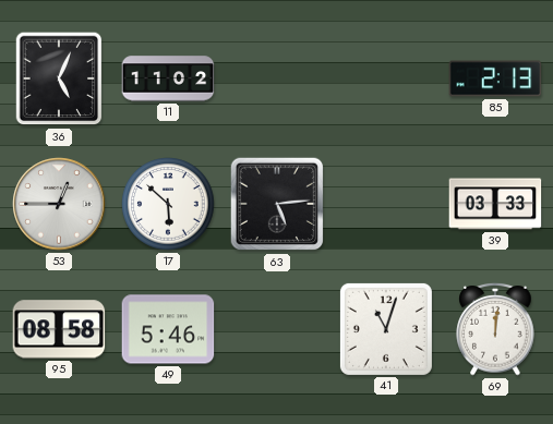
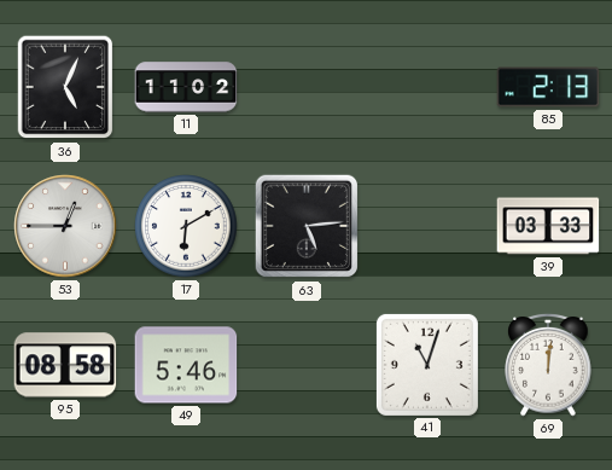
17: 5:52 -> 6:10 (186, 226)
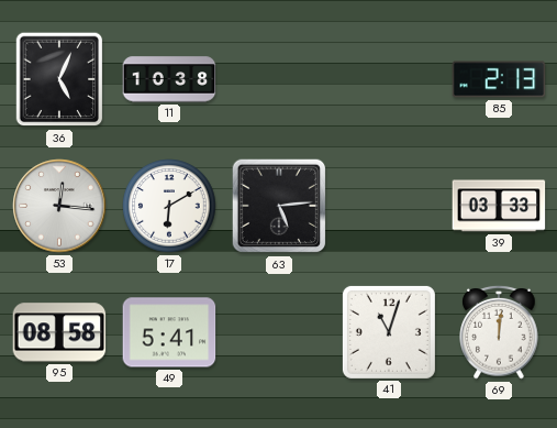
11: 11:02 -> 10:38 (169, 79)
53: 12:45 -> 12:16 (59, 206)
49: 5:46 -> 5:41 (169, 332)
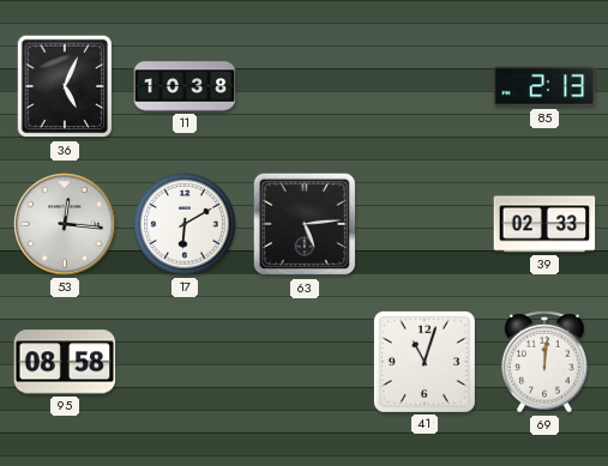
39: 03:33 -> 02:33 (544, 224)
49: 5:41 -> none (169, 332)
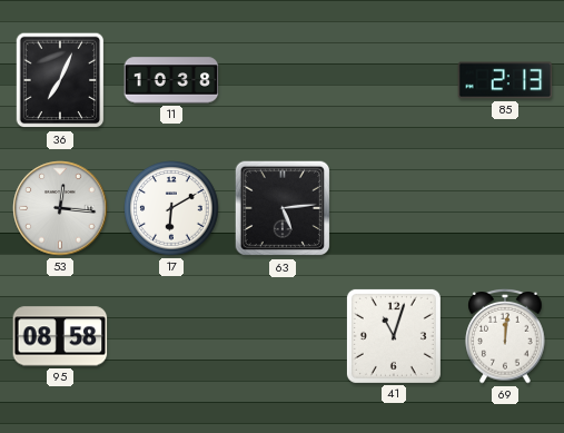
36: 5:04 -> 7:04 (60, 80)
39: 02:33 -> none (544, 224)
